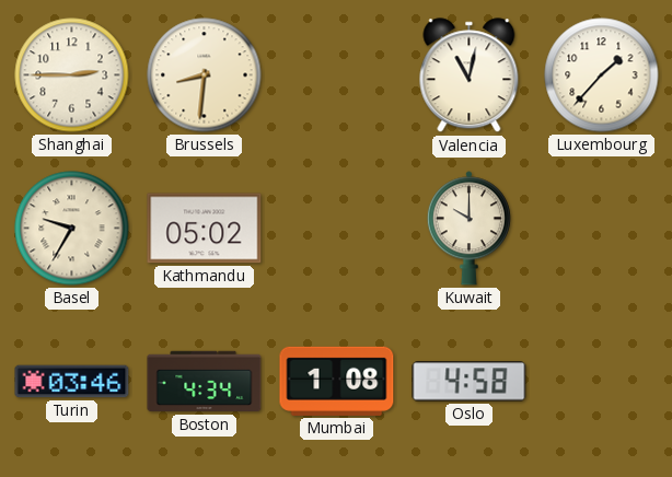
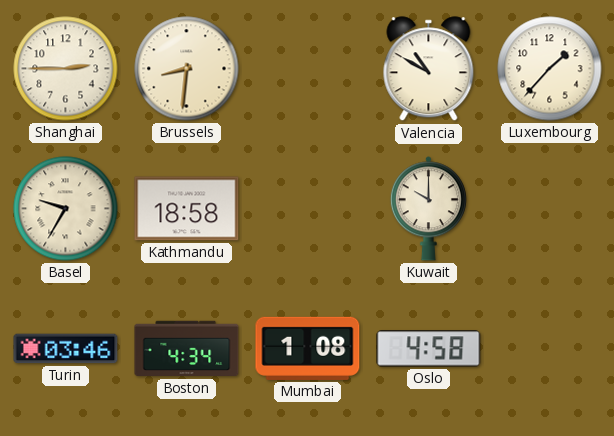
Valencia: 11:02 -> 10:50 (429, 69)
Kathmandu: 05:02 -> 18:58 (187, 209)
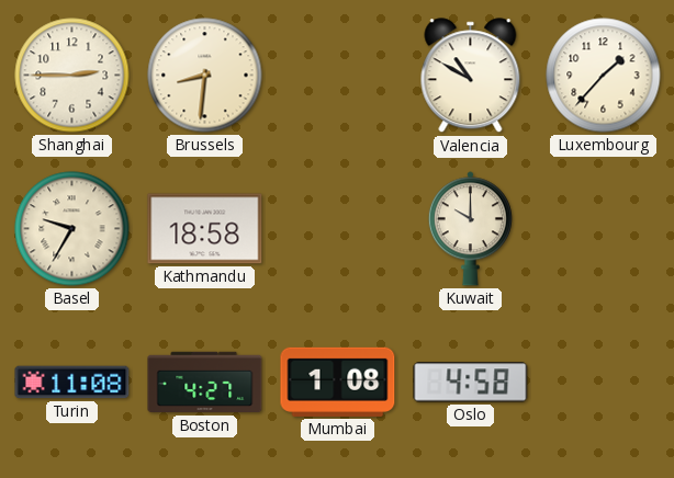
Turin: 03:46 -> 11:08 (72, 383)
Boston: 4:34 -> 4:27 (205, 383)
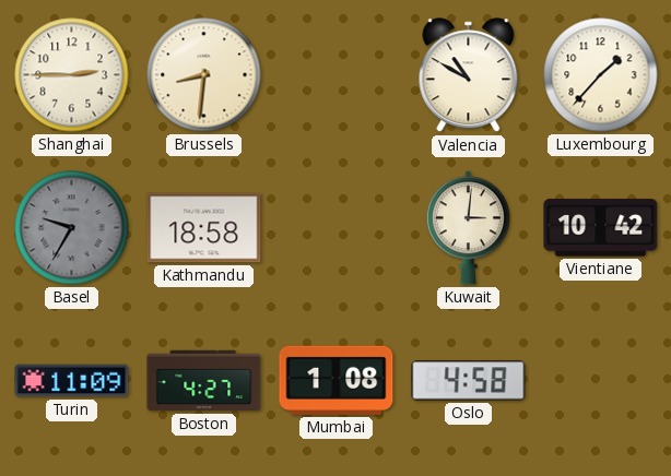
Basel dial: cream -> grey (72, 228)
Kuwait: 10:00 -> 3:01 (468, 228)
Vientiane: none -> 10:42 (601, 228)
Turin: 11:08 -> 11:09 (72, 381)
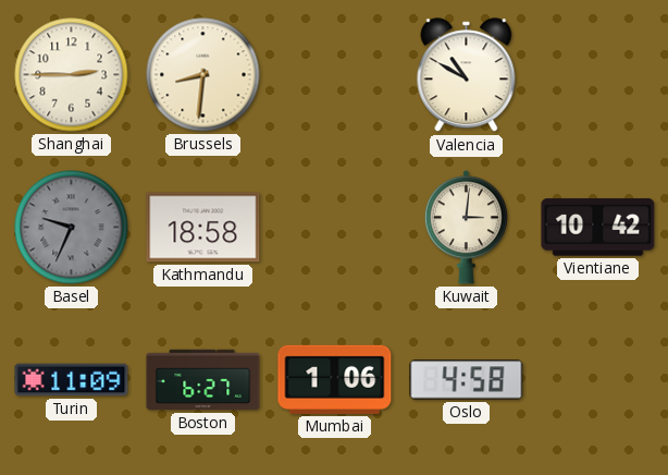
Luxembourg: 1:37 -> none (601, 75)
Basel: 9:35 -> 9:34 (72, 228)
Boston: 4:27 -> 6:27 (203, 380)
Mumbai: 1:08 -> 1:06 (335, 379)
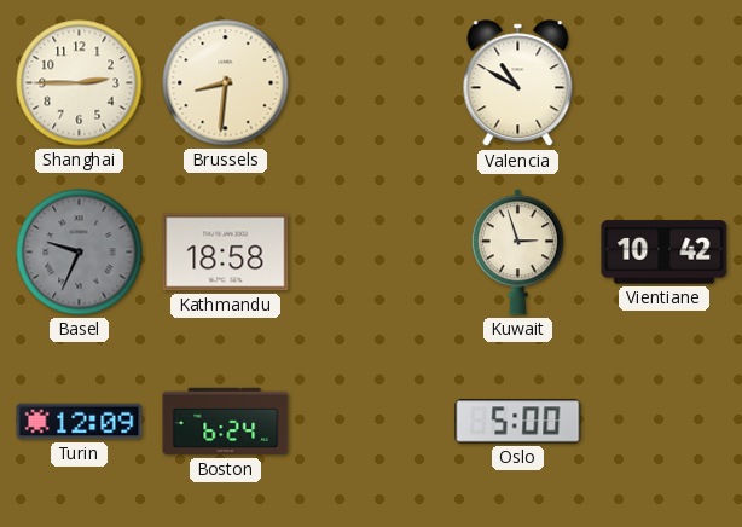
Kuwait: 3:01 -> 2:57 (517, 253)
Turin: 11:09 -> 12:09 (80, 422)
Boston: 6:27 -> 6:24 (226, 422)
Mumbai: 1:06 -> none (335, 379)
Oslo: 4:58 -> 5:00 (518, 422)
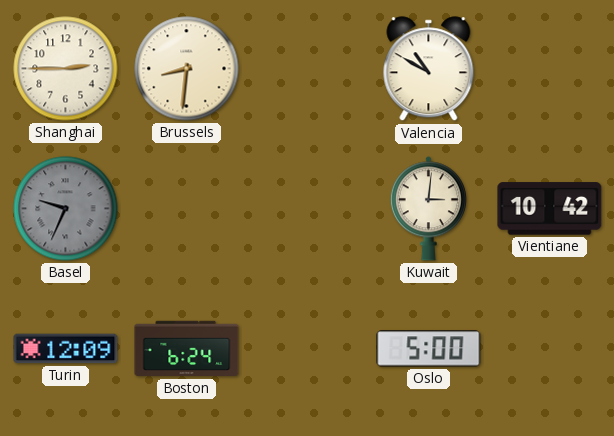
Kathmandu: 18:58 -> none (226, 253)
Kuwait: 2:57 -> 3:01 (428, 209)
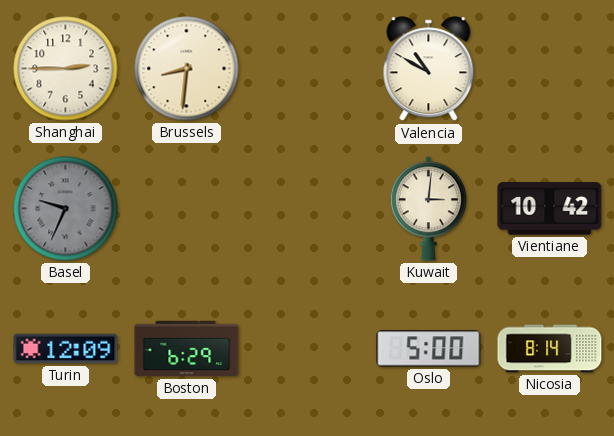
Boston: 6:24 -> 6:29 (187, 349)
Nicosia: none -> 8:14 (550, 349)
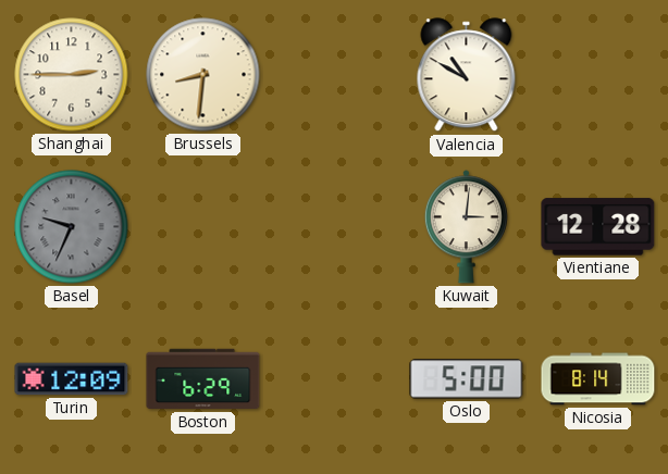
Vientiane: 10:42 -> 12:28 (598, 227)
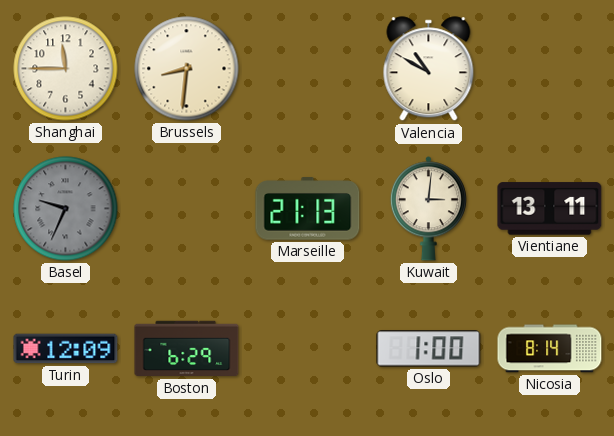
Shanghai: 2:45 -> 11:45 (66, 69)
Marseille: none -> 21:13 (308, 209)
Vientiane: 12:28 -> 13:11 (550, 209)
Oslo: 5:00 -> 1:00 (429, 349)
